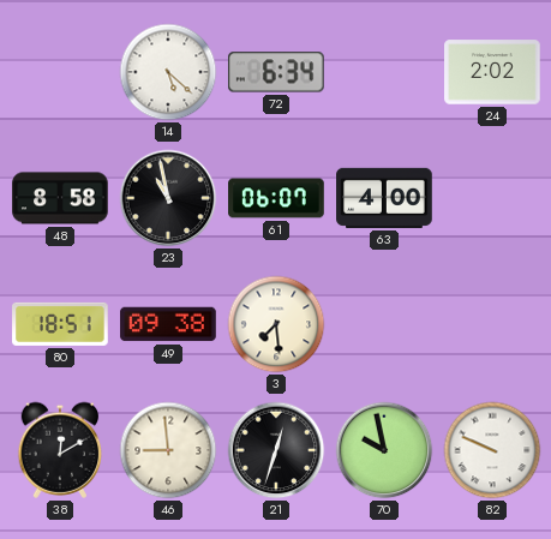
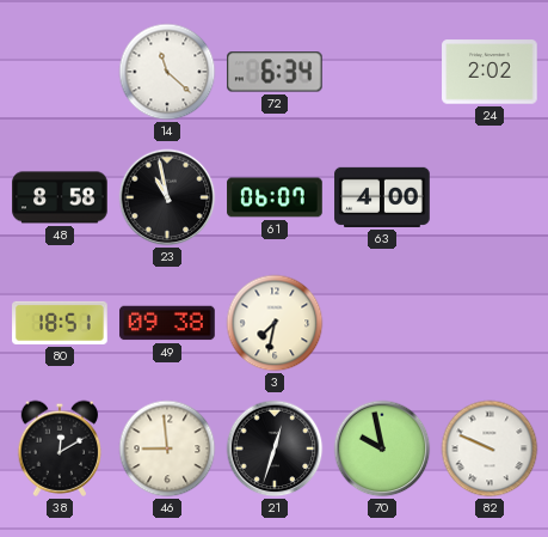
14: 5:22 -> 11:22 (167, 72)
3: 7:29 -> 7:32 (275, 323)
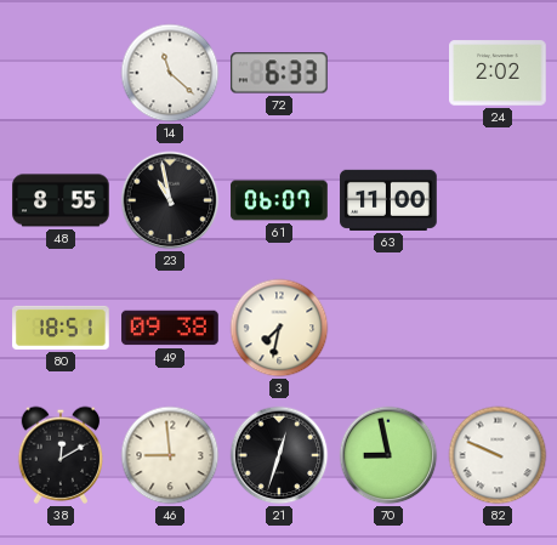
72: 6:34 -> 6:33 (279, 73)
48: 8:58 -> 8:55 (61, 200)
63: 4:00 -> 11:00 (388, 200)
70: 9:58 -> 8:58 (388, 455)
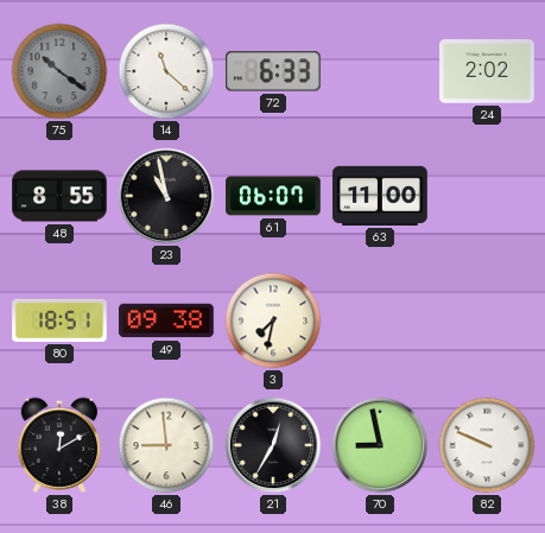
75: none -> 10:21 (59, 71)
21: 12:33 -> 12:35 (273, 445)
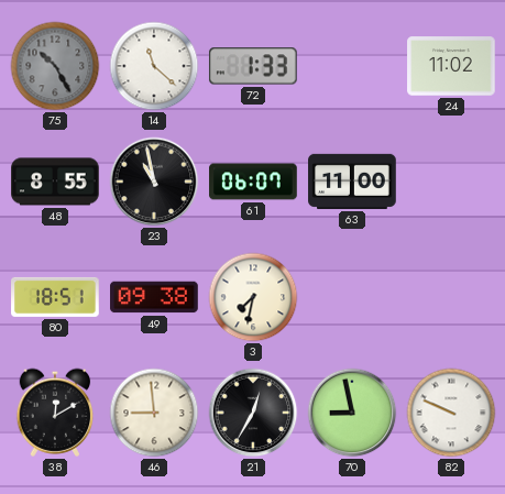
75: 10:21 -> 10:25 (55, 66)
72: 6:33 -> 1:33 (253, 66)
24: 2:02 -> 11:02 (451, 66)
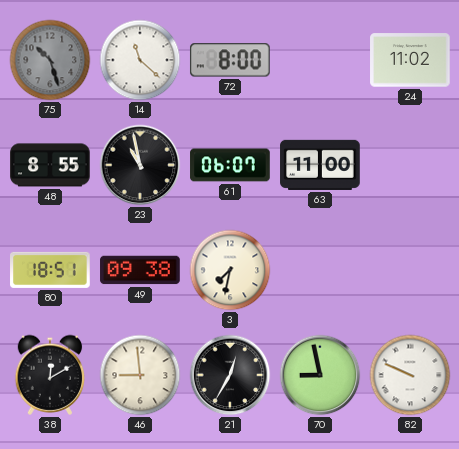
75: 10:25 -> 10:27 (50, 60)
72: 1:33 -> 8:00 (230, 60)
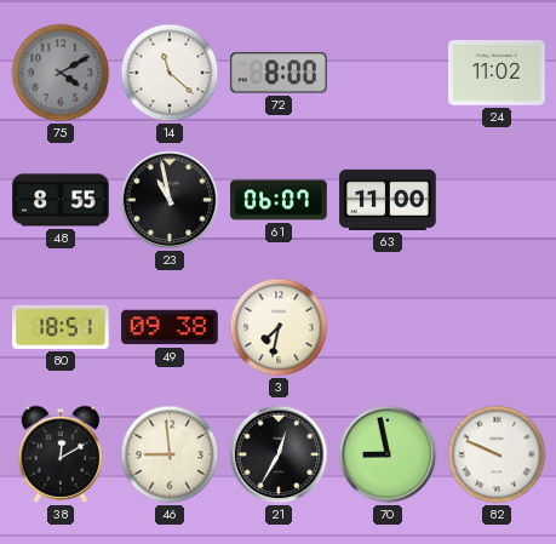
75: 10:27 -> 4:10 (61, 73)
